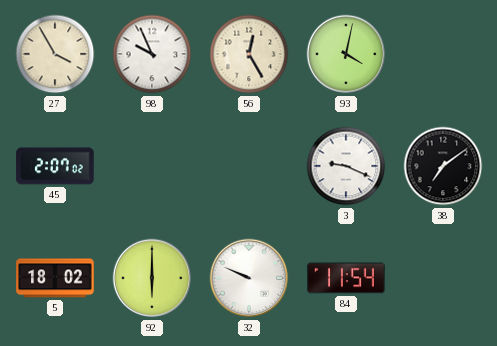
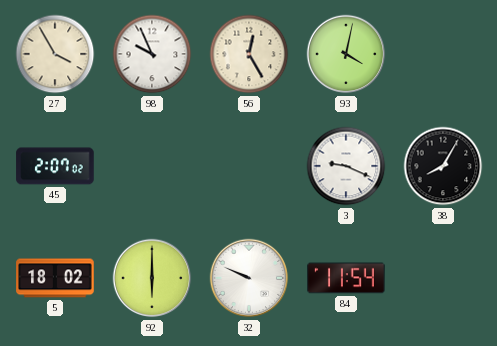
38: 7:09 -> 8:05 (443, 166)
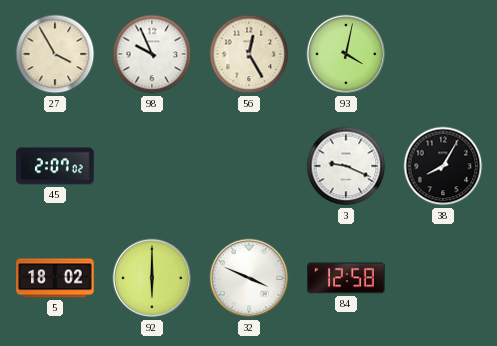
32: 9:49 -> 3:49 (249, 278)
84: 11:54 -> 12:58 (346, 278)
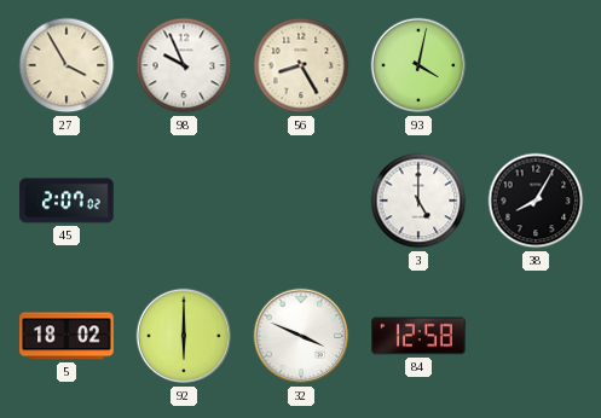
56: 12:25 -> 8:25 (301, 65)
3: 9:19 -> 5:00 (418, 201)
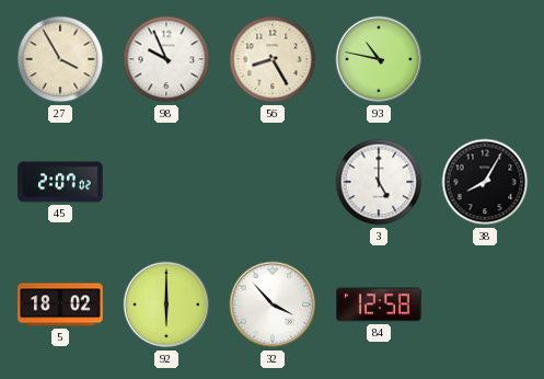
93: 4:02 -> 10:47 (379, 59)
32: 3:49 -> 3:53 (273, 305)
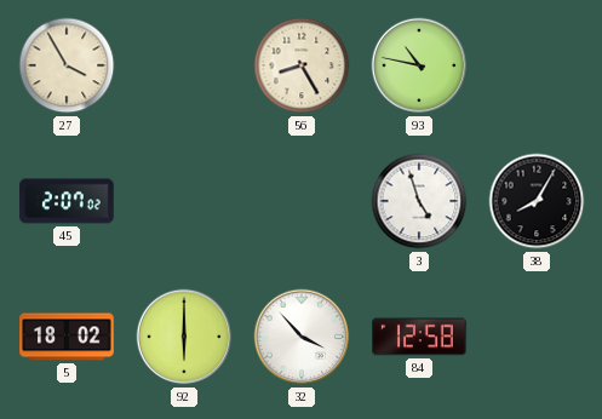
98: 9:56 -> none (166, 59)
3: 5:00 -> 4:57 (419, 201)
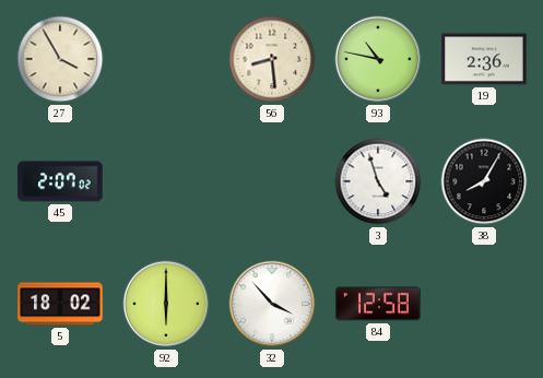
56: 8:25 -> 8:29 (272, 59)
19: none -> 2:36 (484, 59)
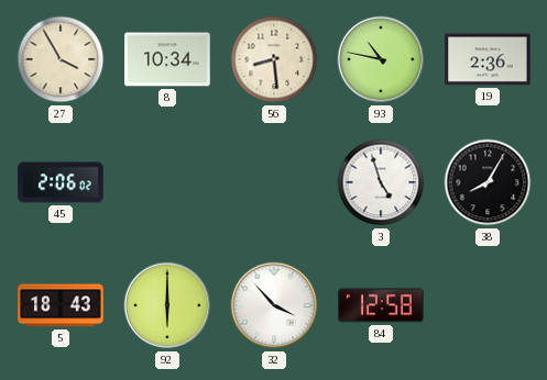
8: none -> 10:34 (167, 59)
45: 2:07 -> 2:06 (61, 182)
5: 18:02 -> 18:43 (61, 305)
